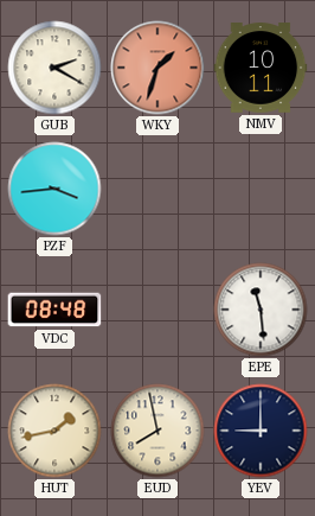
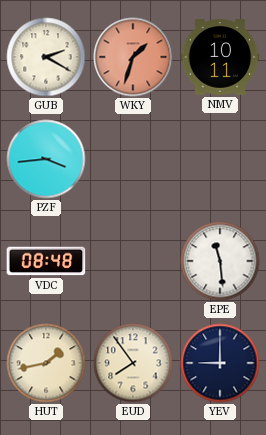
EUD: 7:58 -> 7:54 (133, 363)
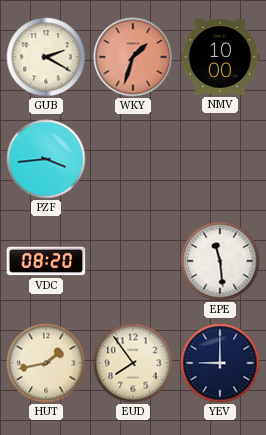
NMV: 10:11 -> 10:00 (220, 57)
VDC: 08:48 -> 08:20 (46, 261)
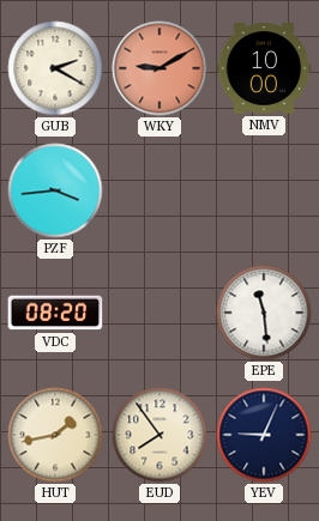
WKY: 1:33 -> 9:10 (159, 68)
YEV: 9:00 -> 9:04 (264, 435)
